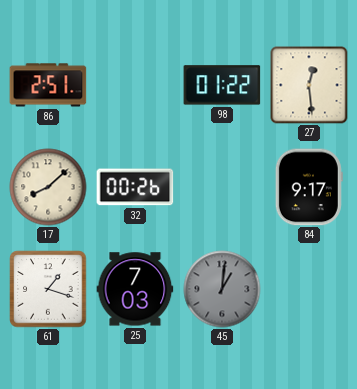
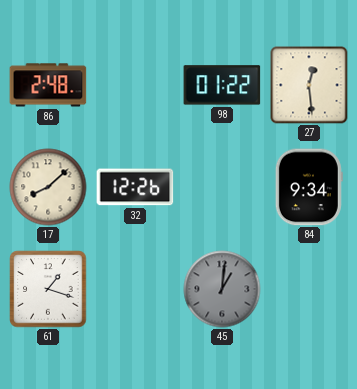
86: 2:51 -> 2:48 (48, 85)
32: 00:26 -> 12:26 (135, 187)
84: 9:17 -> 9:34 (309, 187)
25: 7:03 -> none (135, 289)
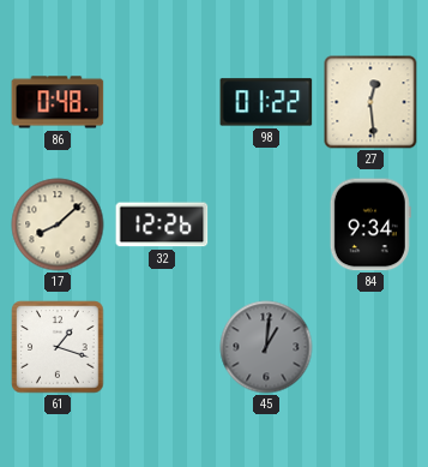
86: 2:48 -> 0:48 (58, 102)
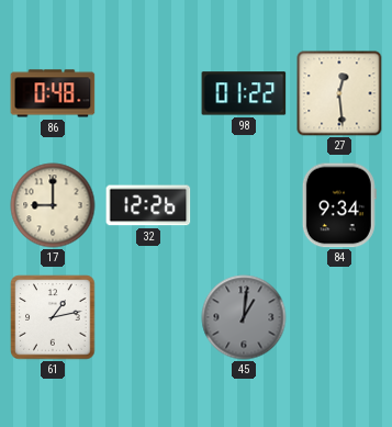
17: 8:08 -> 9:00 (53, 205)
61: 1:18 -> 1:13 (53, 317)
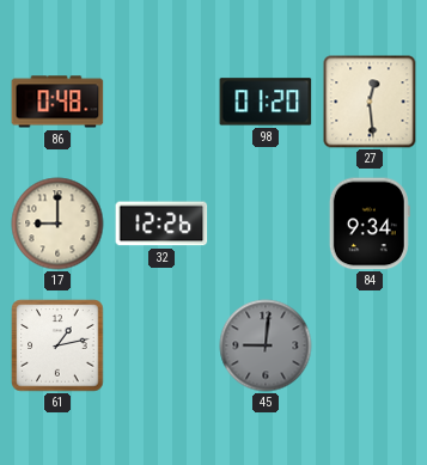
98: 01:22 -> 01:20 (266, 102)
45: 1:01 -> 9:01 (266, 345)
